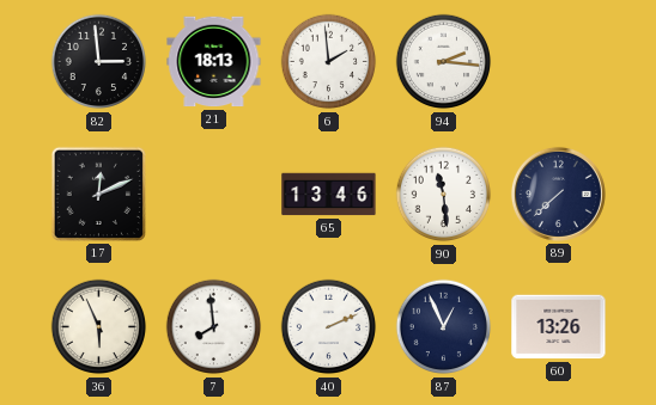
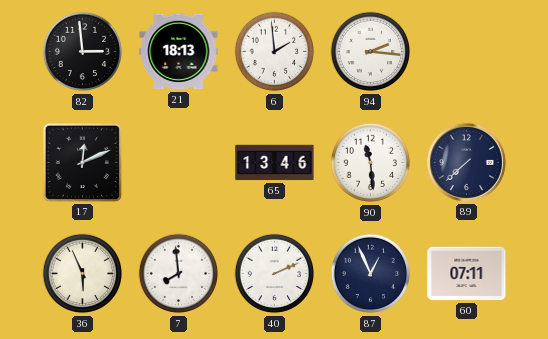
60: 13:26 -> 07:11 (467, 274)
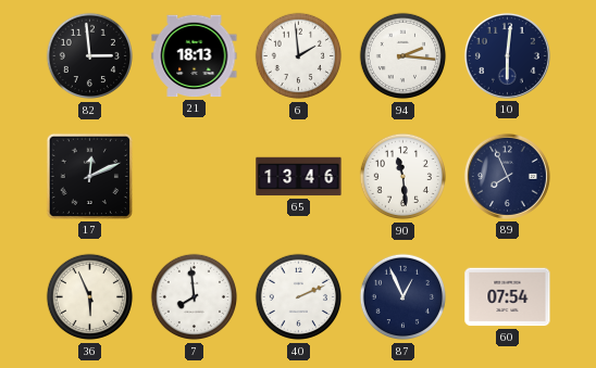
10: none -> 6:01 (507, 55)
89: 7:38 -> 7:56 (507, 176)
60: 07:11 -> 07:54 (508, 297)
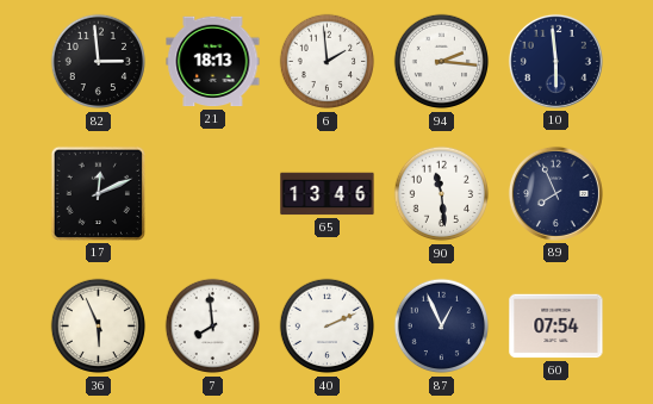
10: 6:01 -> 5:59 (555, 61)
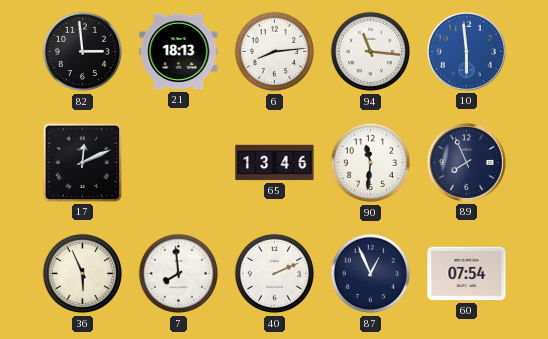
6: 1:59 -> 8:14 (275, 52)
94: 2:16 -> 11:16 (371, 52)
10 dial: navy -> blue (466, 51)
90: 11:29 -> 11:31 (371, 163)
